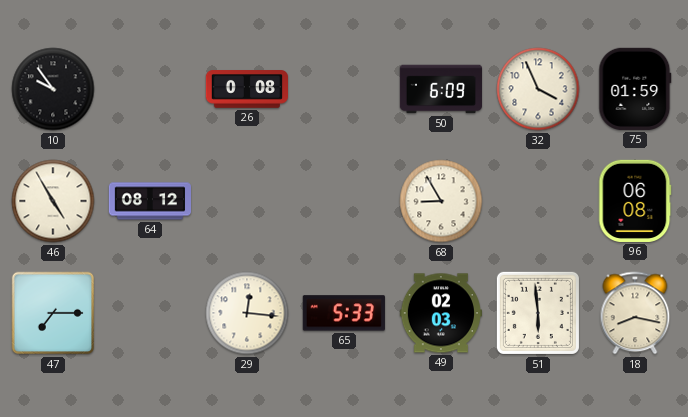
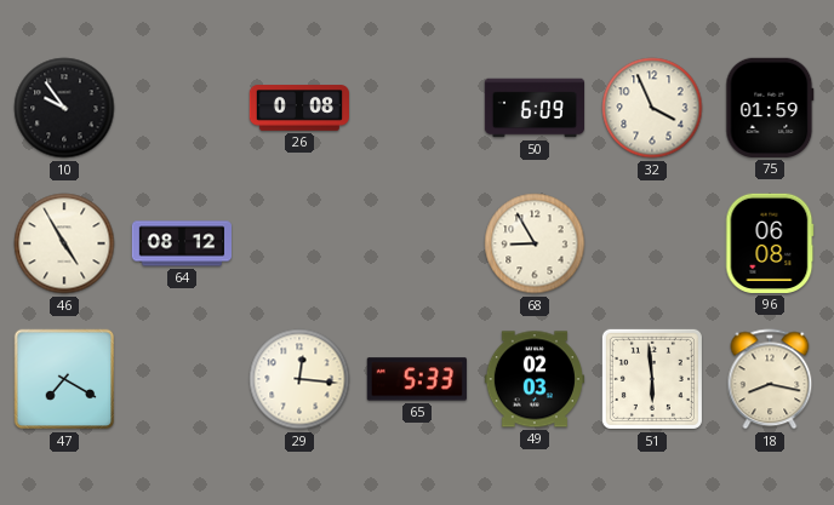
47: 7:15 -> 7:20 (64, 379)
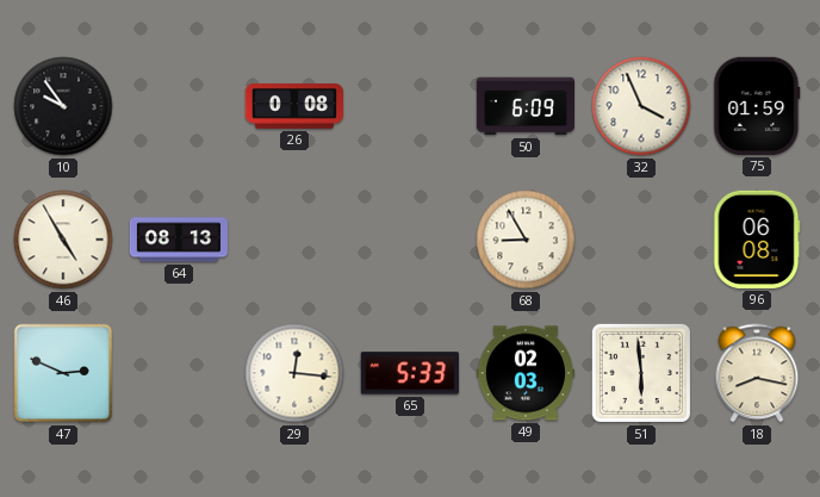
64: 08:12 -> 08:13 (178, 240)
47: 7:20 -> 2:49 (63, 373)
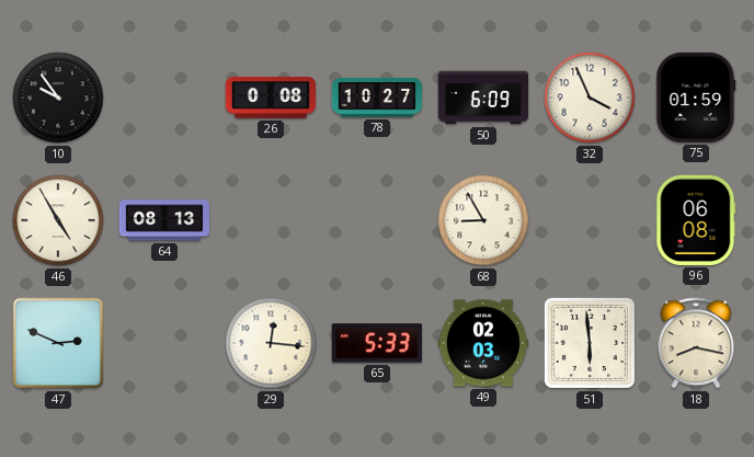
78: none -> 10:27 (376, 98)
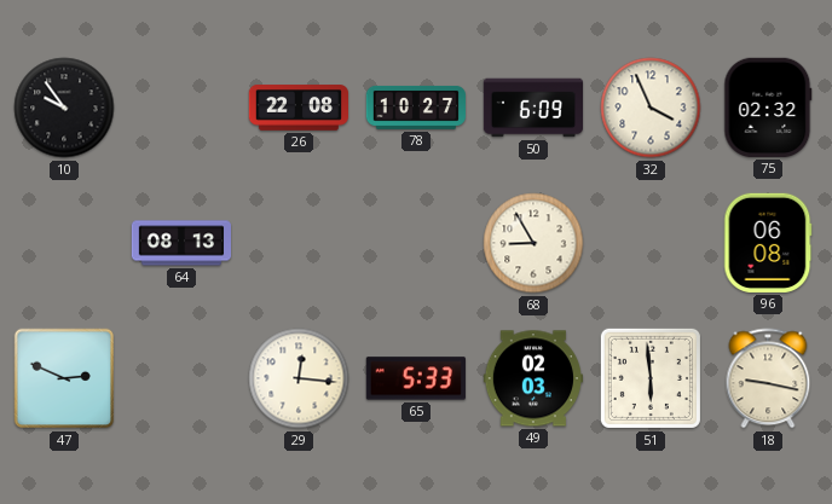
26: 0:08 -> 22:08 (297, 108)
75: 01:59 -> 02:32 (768, 108)
46: 4:55 -> none (58, 220)
18: 8:17 -> 9:17 (768, 378)
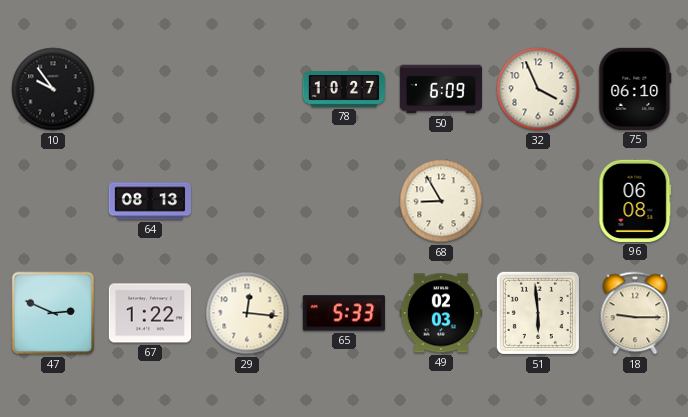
26: 22:08 -> none (297, 108)
75: 02:32 -> 06:10 (635, 89)
67: none -> 1:22 (149, 313)
18: 9:17 -> 9:15 (635, 313)
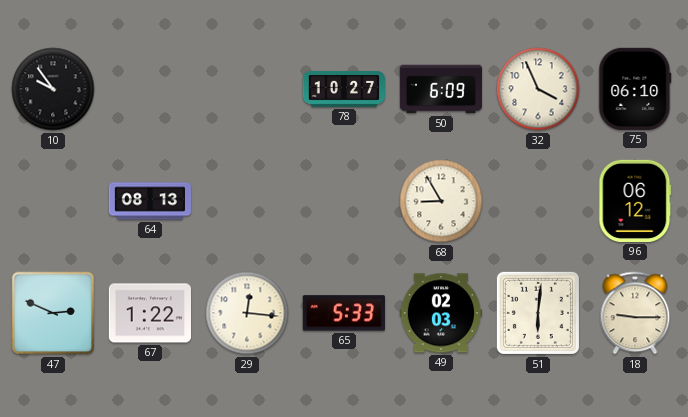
96: 06:08 -> 06:12 (635, 201)
51: 5:59 -> 6:01 (538, 313)
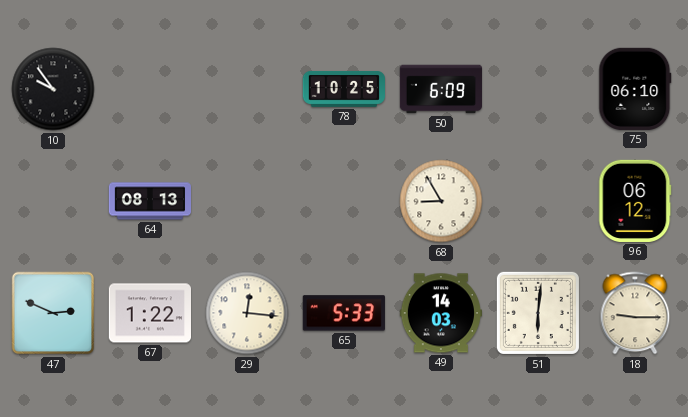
78: 10:27 -> 10:25 (343, 89)
32: 3:56 -> none (538, 89)
49: 02:03 -> 14:03 (440, 313)
